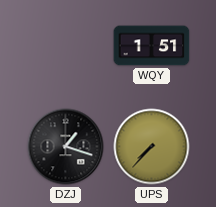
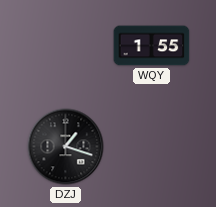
WQY: 1:51 -> 1:55 (152, 46)
UPS: 7:37 -> none (152, 147)
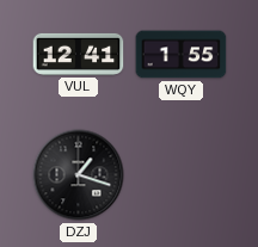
VUL: none -> 12:41 (79, 54)
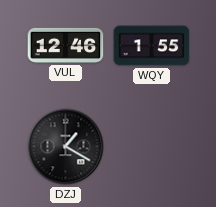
VUL: 12:41 -> 12:46 (66, 45)
DZJ: 1:18 -> 1:20 (66, 147)
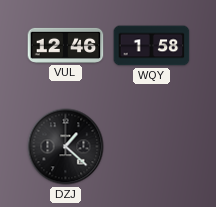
WQY: 1:55 -> 1:58 (152, 46)
DZJ: 1:20 -> 1:22 (66, 147)
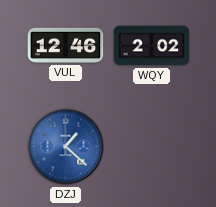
WQY: 1:58 -> 2:02 (152, 46)
DZJ dial: black -> blue (66, 147)
